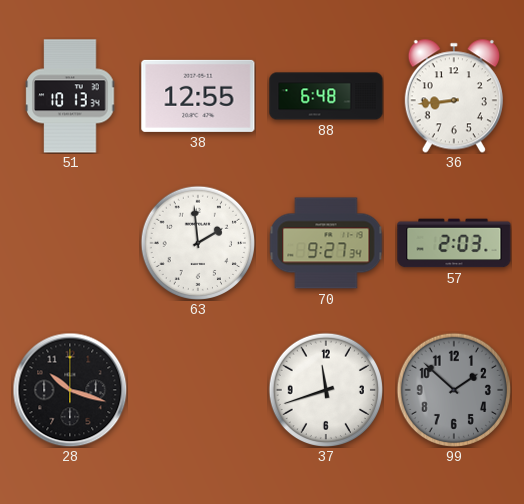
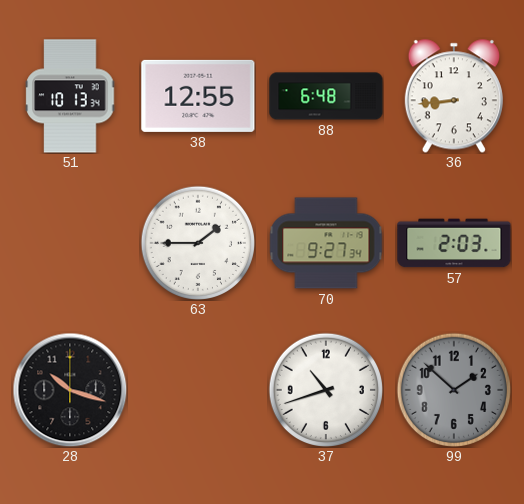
63: 1:59 -> 1:45 (197, 242)
37: 11:42 -> 10:42 (325, 389)
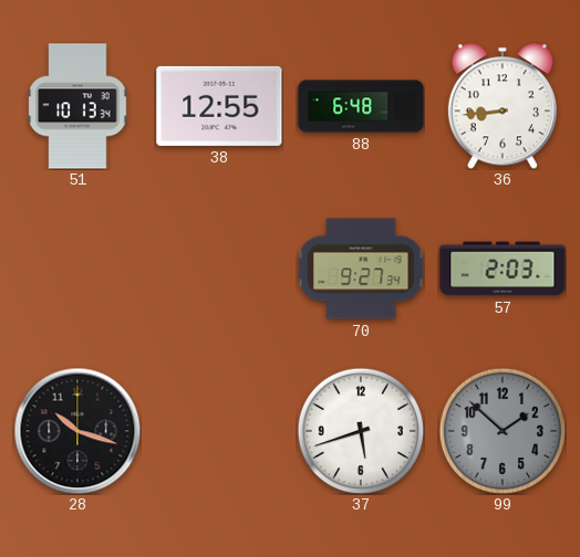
63: 1:45 -> none (197, 242)
37: 10:42 -> 5:42 (360, 430)
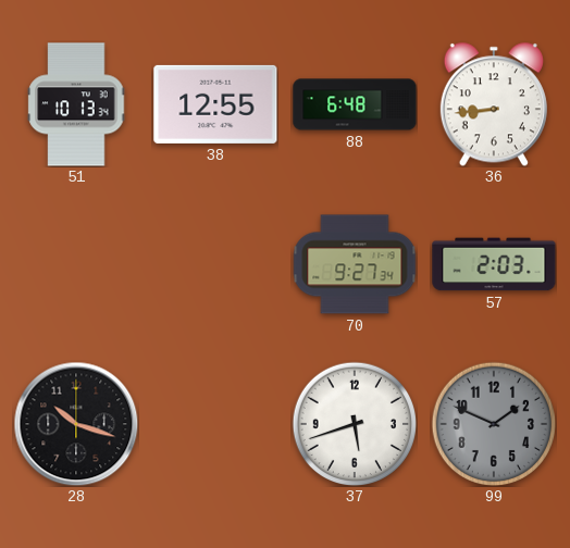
99: 1:52 -> 1:49 (493, 423)
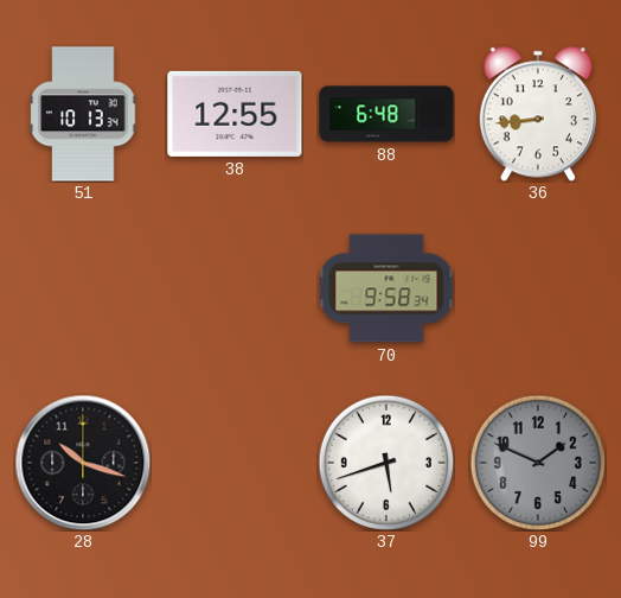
70: 9:27 -> 9:58 (386, 288)
57: 2:03 -> none (494, 264)
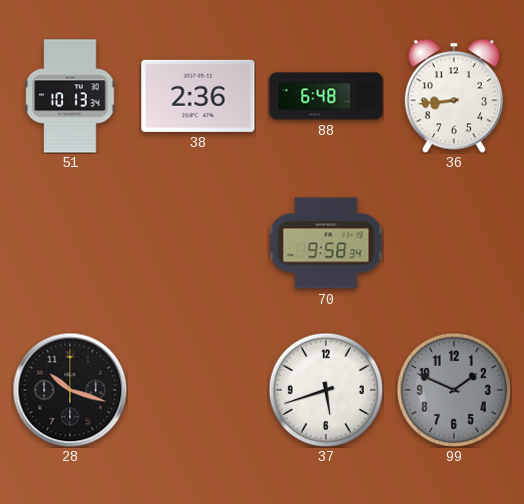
38: 12:55 -> 2:36 (198, 96)
